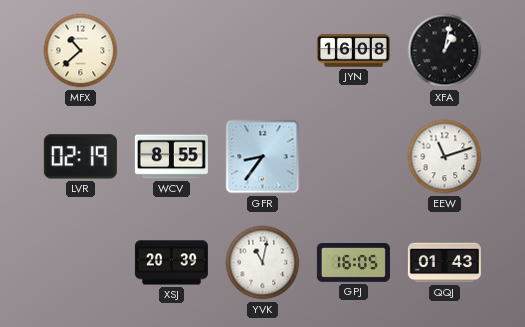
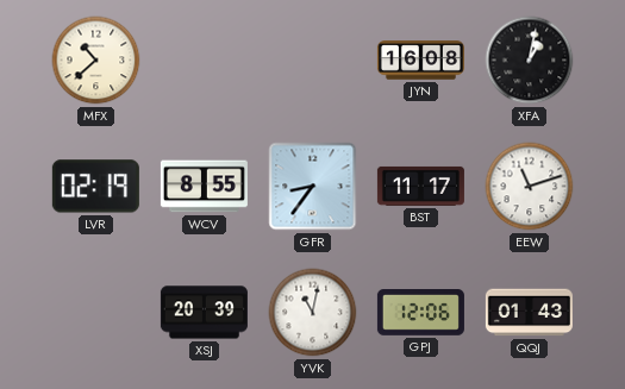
BST: none -> 11:17 (420, 186)
GPJ: 16:05 -> 12:06 (420, 313)
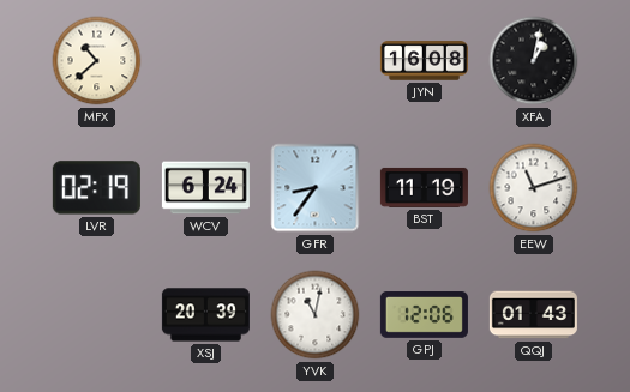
WCV: 8:55 -> 6:24 (205, 188)
BST: 11:17 -> 11:19 (424, 187)
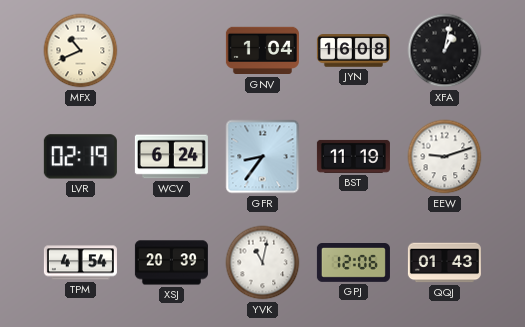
MFX: 10:38 -> 10:41 (81, 51)
GNV: none -> 1:04 (262, 51)
EEW: 11:12 -> 9:12 (445, 157)
TPM: none -> 4:54 (80, 263)
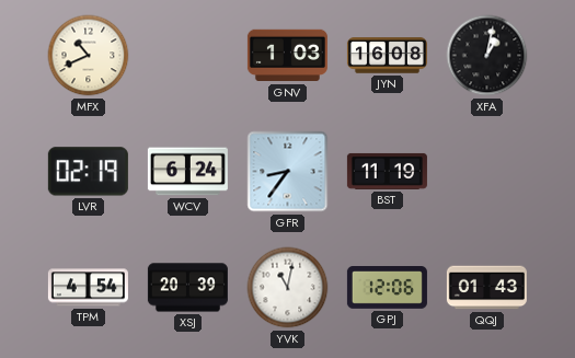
GNV: 1:04 -> 1:03 (287, 56)
EEW: 9:12 -> none (445, 157)
